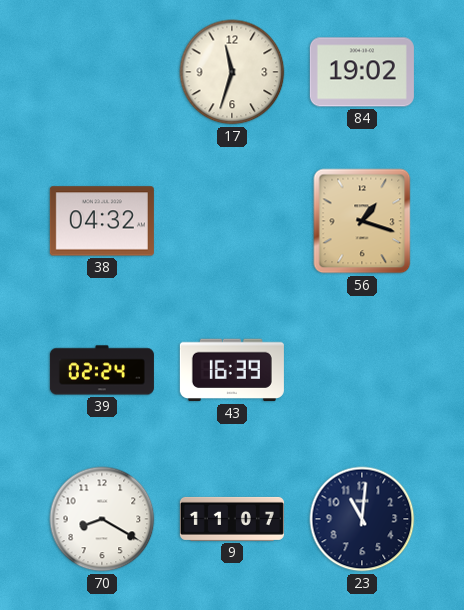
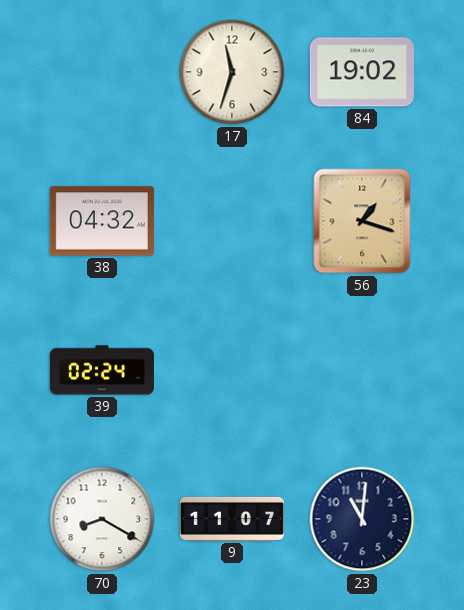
43: 16:39 -> none (232, 370)
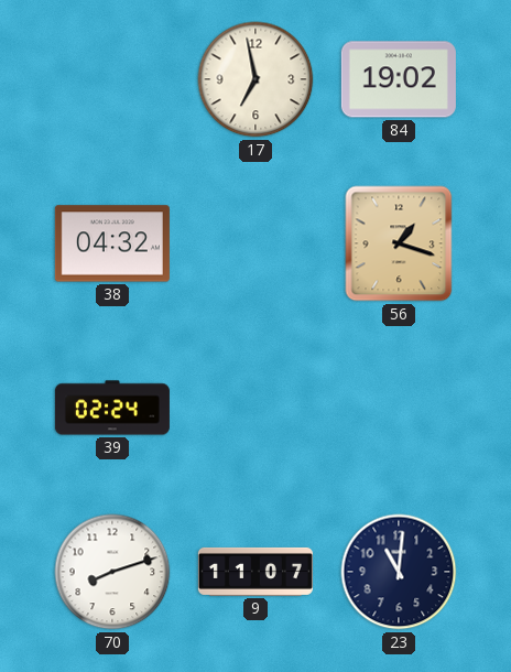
17: 11:33 -> 6:58 (255, 79)
70: 8:20 -> 8:12 (112, 572)
